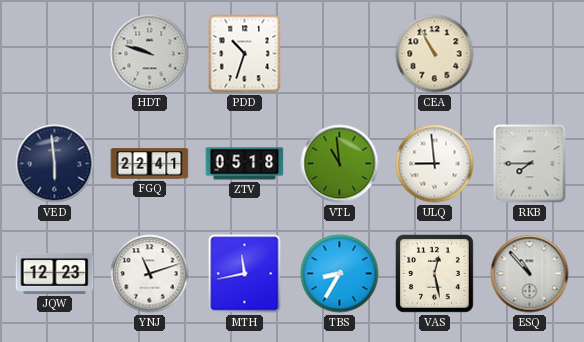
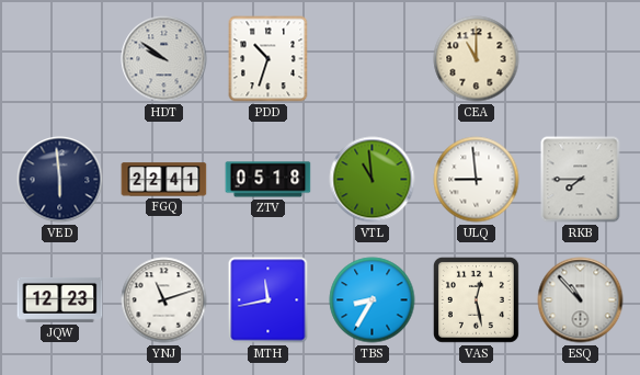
HDT: 9:48 -> 9:51 (164, 59)
CEA: 10:55 -> 11:00 (477, 59)
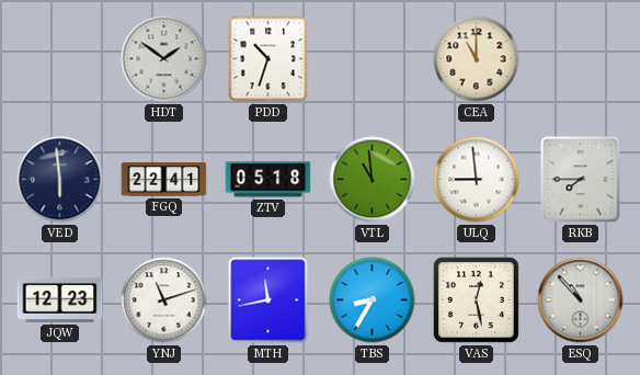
HDT: 9:51 -> 1:51 (164, 59)
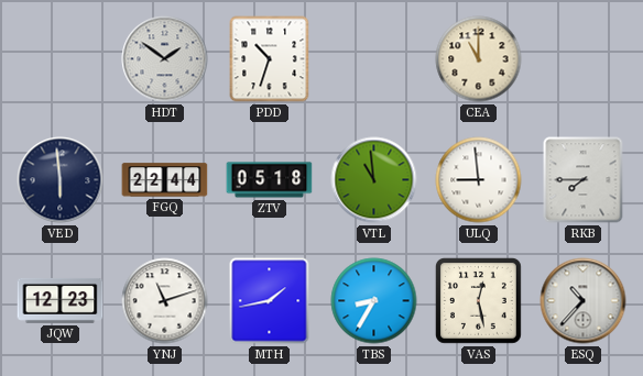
FGQ: 22:41 -> 22:44 (165, 180)
MTH: 11:43 -> 1:43 (270, 301)
ESQ: 10:53 -> 10:37 (584, 301)
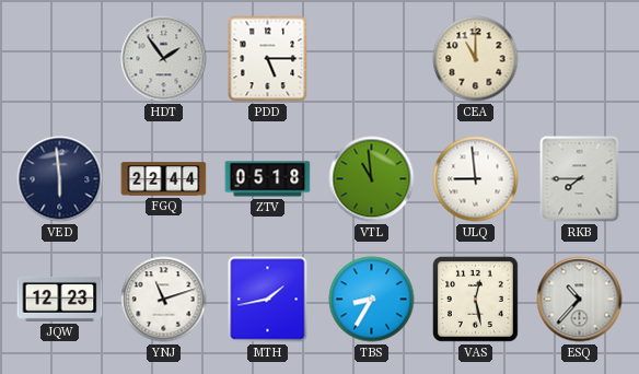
HDT: 1:51 -> 1:54 (164, 59)
PDD: 10:33 -> 5:15 (268, 59)
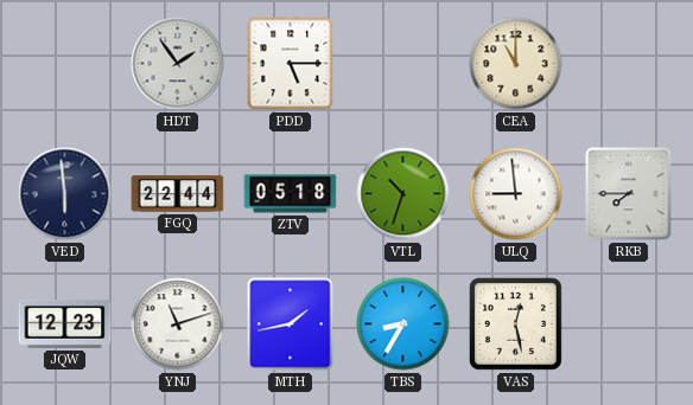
VTL: 10:59 -> 10:33 (403, 194)
ESQ: 10:37 -> none (580, 300)
